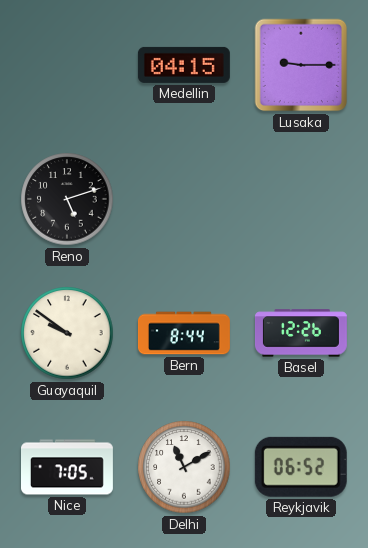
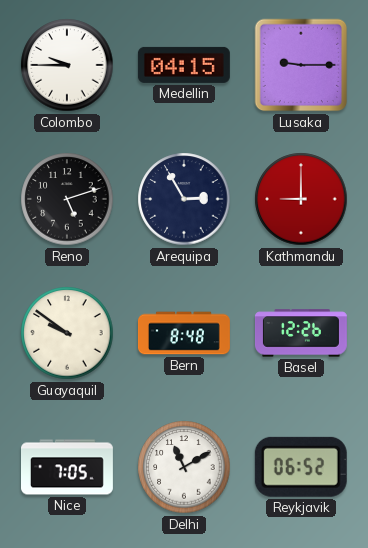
Colombo: none -> 9:45 (67, 65)
Arequipa: none -> 2:55 (184, 199)
Kathmandu: none -> 9:00 (301, 199)
Bern: 8:44 -> 8:48 (184, 333)
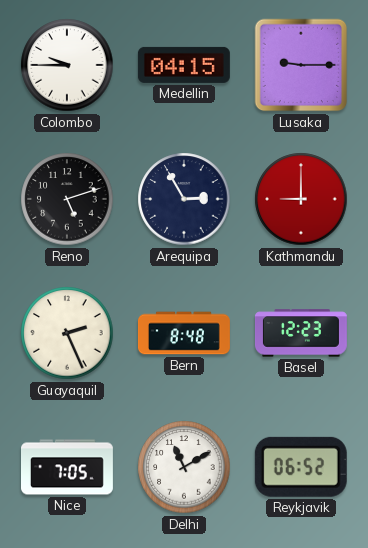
Guayaquil: 9:51 -> 2:26 (67, 333)
Basel: 12:26 -> 12:23 (301, 333)
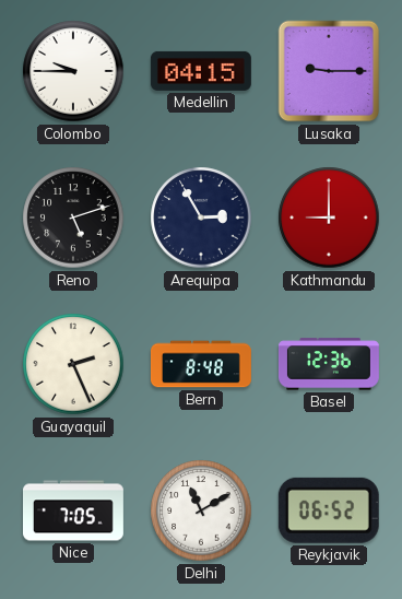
Basel: 12:23 -> 12:36 (329, 364)
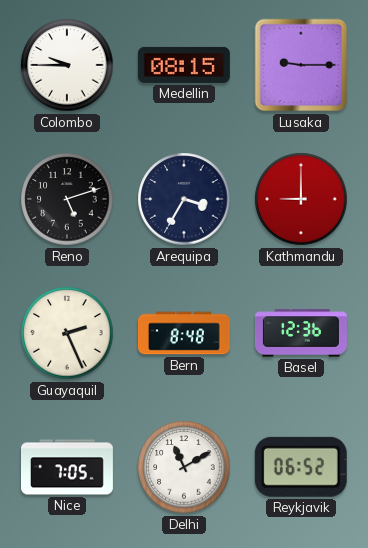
Medellin: 04:15 -> 08:15 (184, 65)
Arequipa: 2:55 -> 3:35 (184, 199)
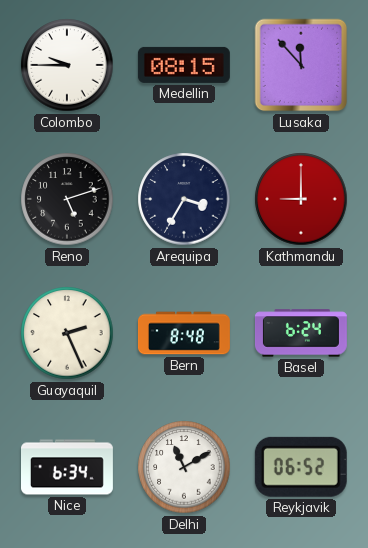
Lusaka: 9:15 -> 11:53 (301, 65)
Basel: 12:36 -> 6:24 (301, 333)
Nice: 7:05 -> 6:34 (68, 467)
